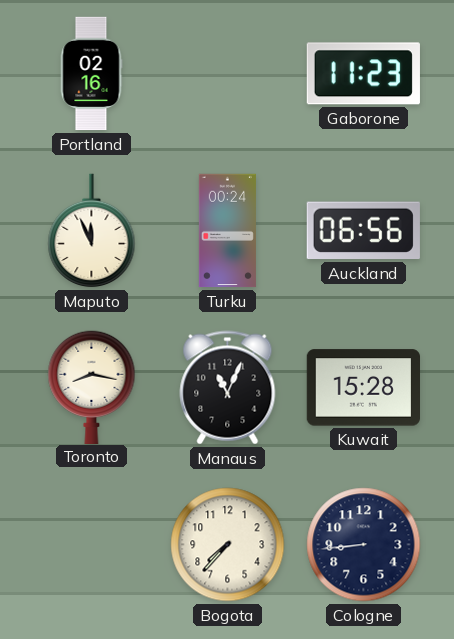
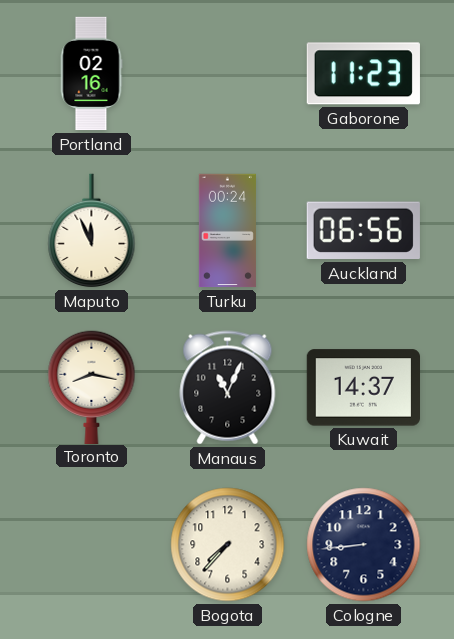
Kuwait: 15:28 -> 14:37 (363, 388)
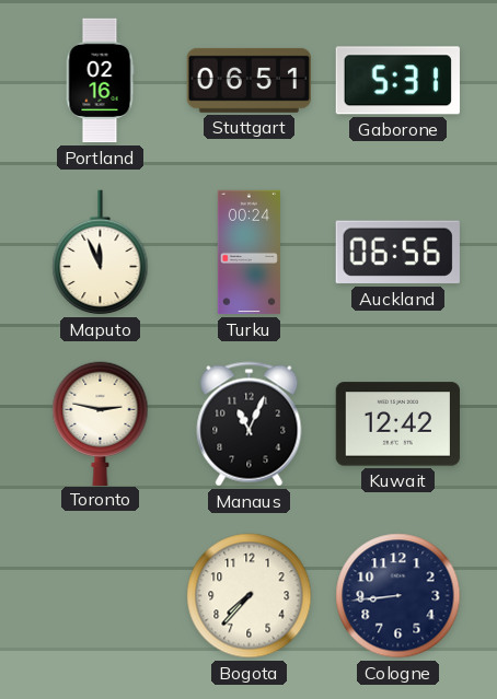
Stuttgart: none -> 06:51 (248, 80)
Gaborone: 11:23 -> 5:31 (397, 81)
Toronto: 8:17 -> 2:47 (101, 423)
Kuwait: 14:37 -> 12:42 (397, 424)
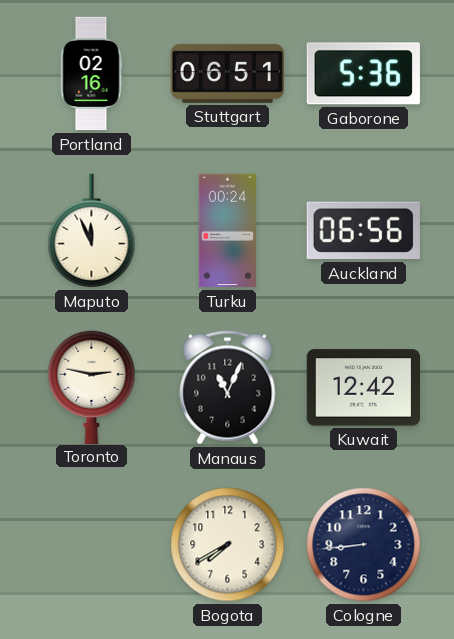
Gaborone: 5:31 -> 5:36 (363, 74)
Bogota: 7:37 -> 7:40 (228, 545)
